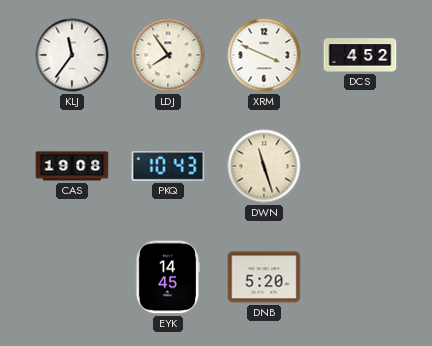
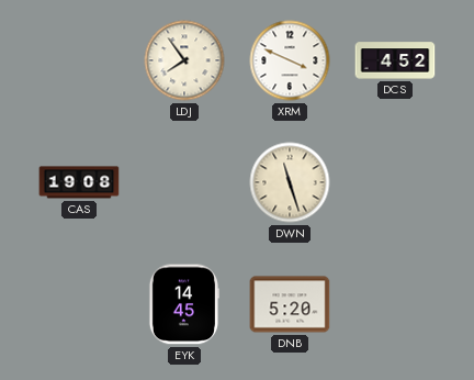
KLJ: 11:36 -> none (72, 55)
PKQ: 10:43 -> none (168, 166)
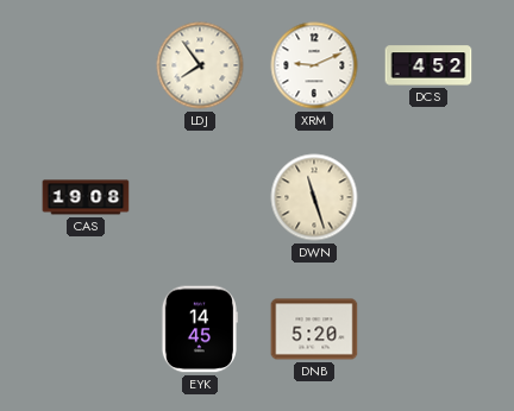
XRM: 3:49 -> 9:11 (314, 65)
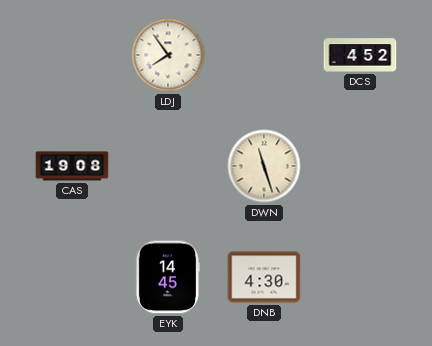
XRM: 9:11 -> none (314, 65)
DNB: 5:20 -> 4:30 (264, 277)
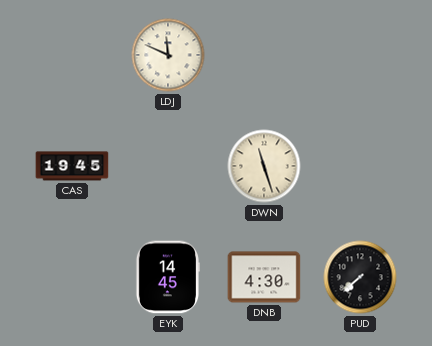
LDJ: 7:54 -> 11:49 (168, 55)
DCS: 4:52 -> none (360, 55)
CAS: 19:08 -> 19:45 (72, 166)
PUD: none -> 7:38 (360, 277)
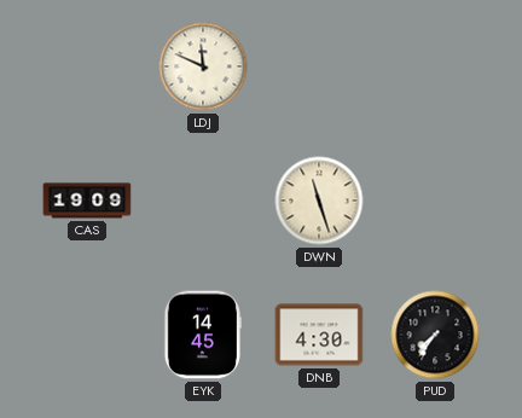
CAS: 19:45 -> 19:09 (87, 201)
PUD: 7:38 -> 7:36 (435, 335)
